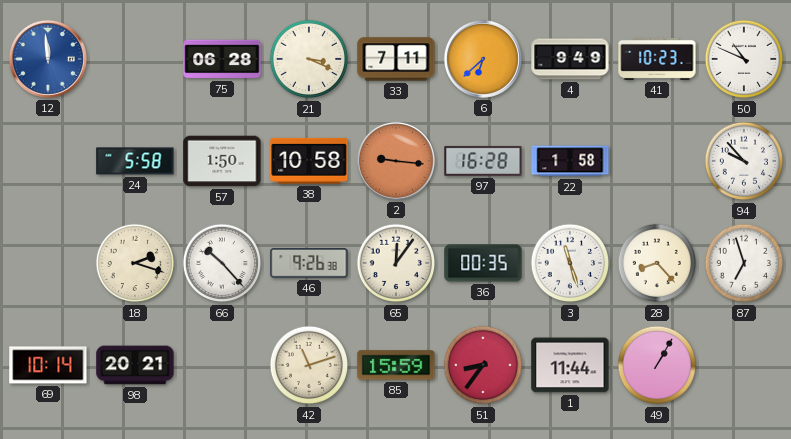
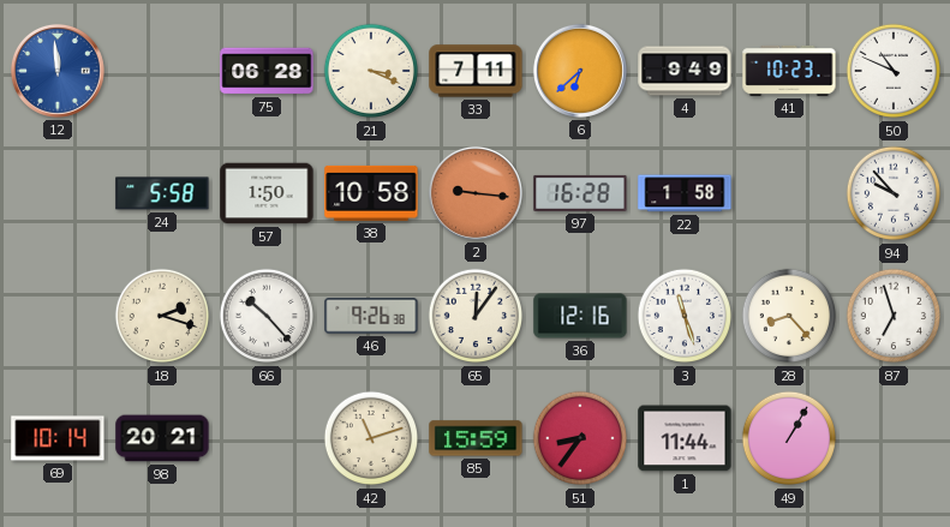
36: 00:35 -> 12:16 (580, 316)
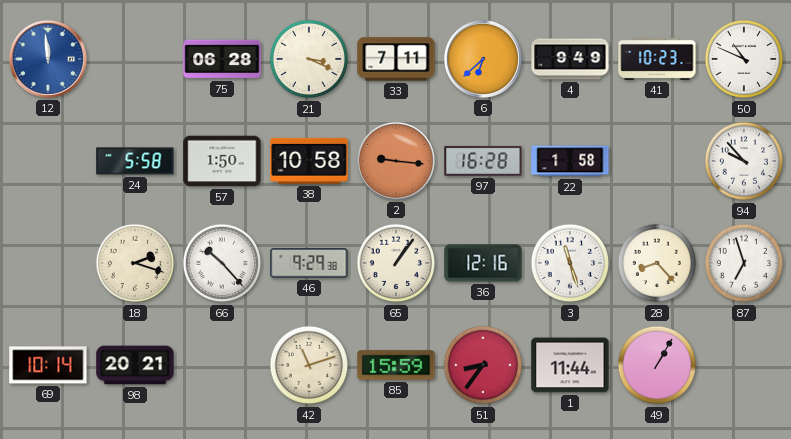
46: 9:26 -> 9:29 (309, 263)
65: 12:06 -> 1:06 (396, 263)
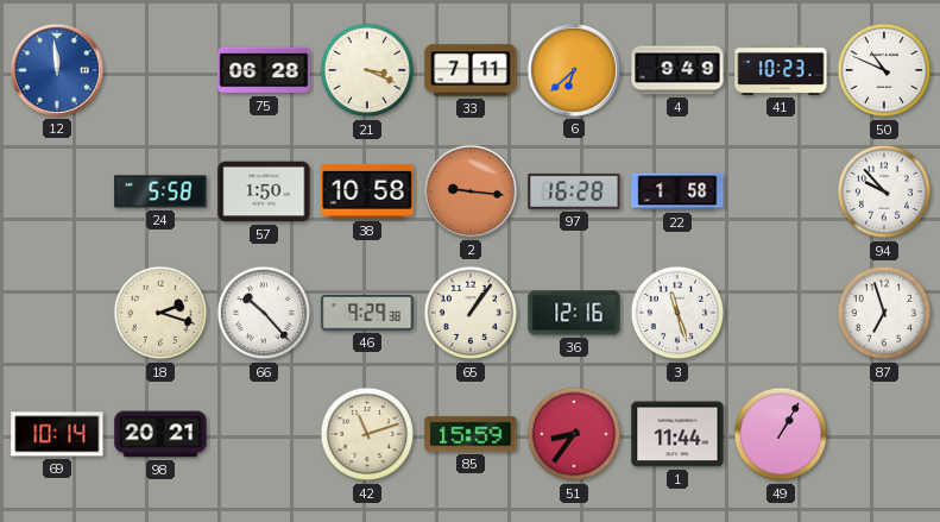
28: 8:23 -> none (657, 263)
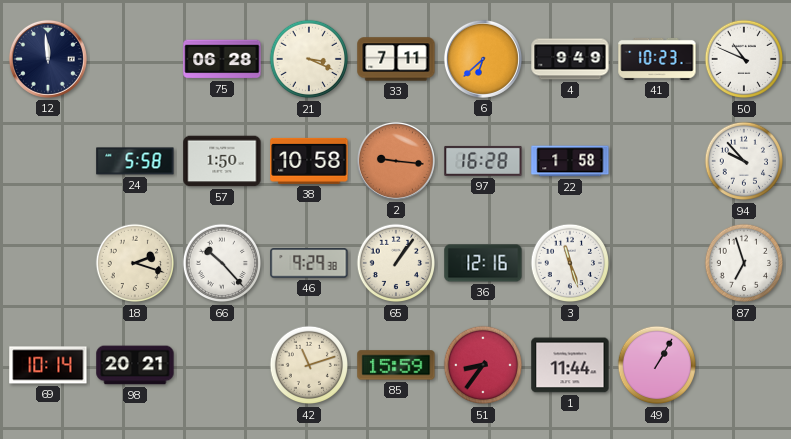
12 dial: blue -> navy (48, 59)
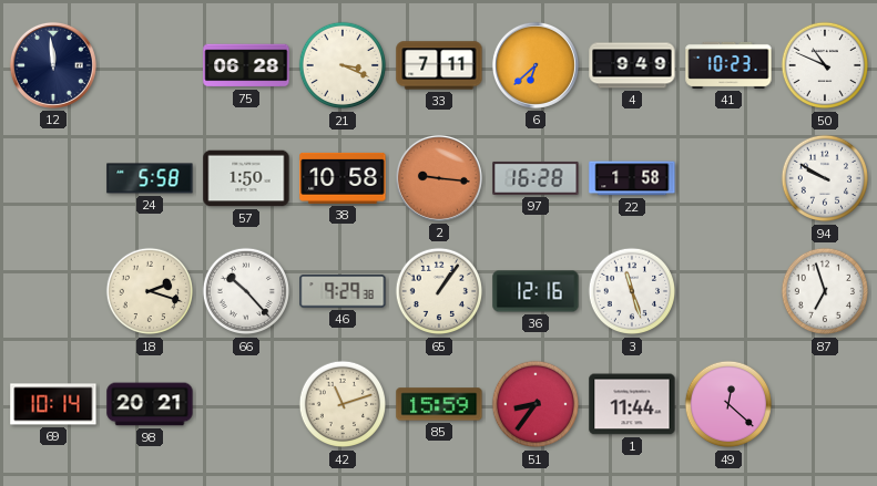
94: 9:53 -> 9:50 (825, 178)
49: 1:05 -> 12:22 (728, 404)
